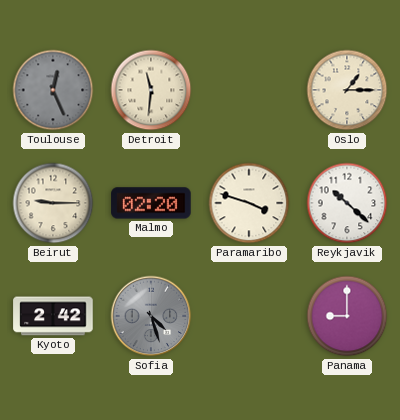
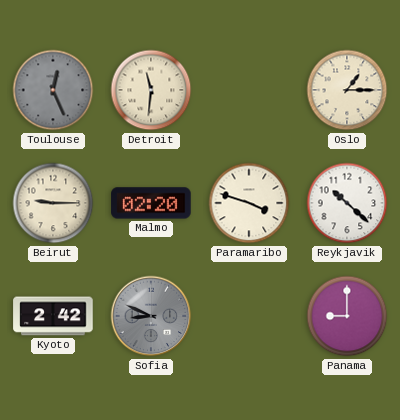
Sofia: 4:27 -> 8:49 (151, 316)
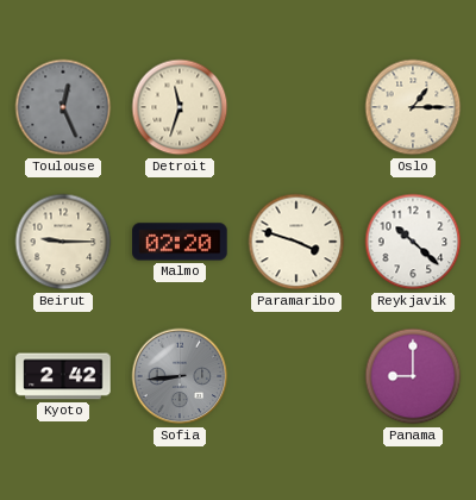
Detroit: 11:31 -> 11:33 (180, 107)
Sofia: 8:49 -> 8:44 (180, 376)
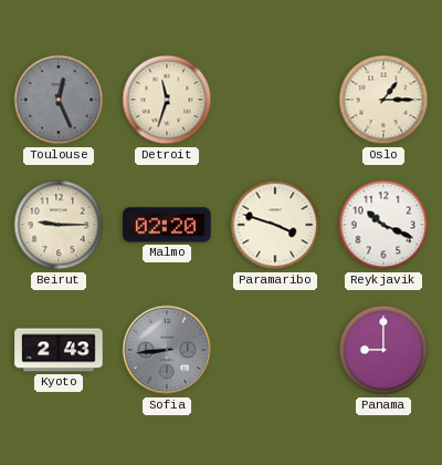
Reykjavik: 10:22 -> 10:19 (383, 225)
Kyoto: 2:42 -> 2:43 (59, 350)
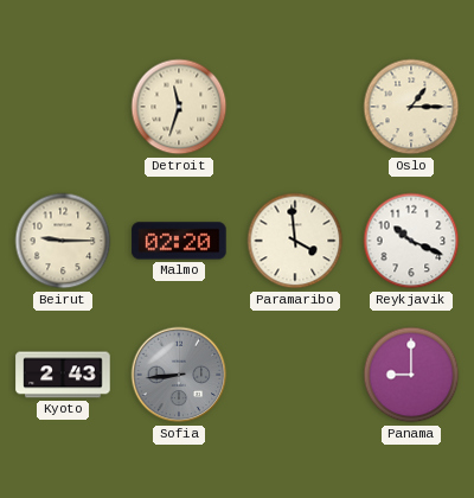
Toulouse: 12:26 -> none (59, 100)
Paramaribo: 3:48 -> 3:59 (295, 241)
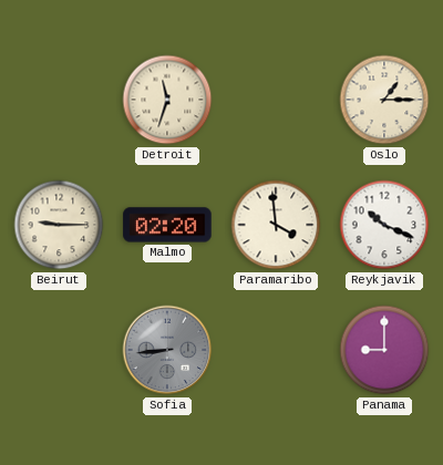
Kyoto: 2:43 -> none (63, 375)
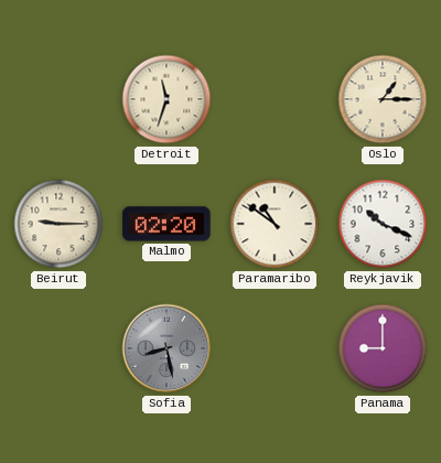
Paramaribo: 3:59 -> 10:51 (275, 224)
Sofia: 8:44 -> 8:28 (166, 348)
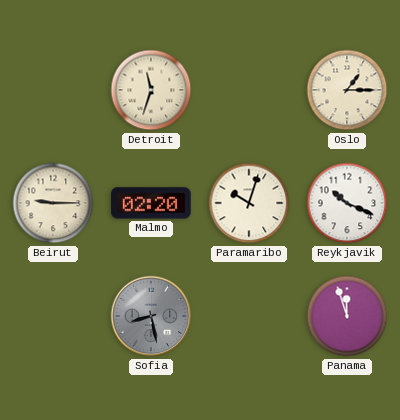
Paramaribo: 10:51 -> 10:03 (249, 203)
Panama: 9:00 -> 11:57 (347, 316)
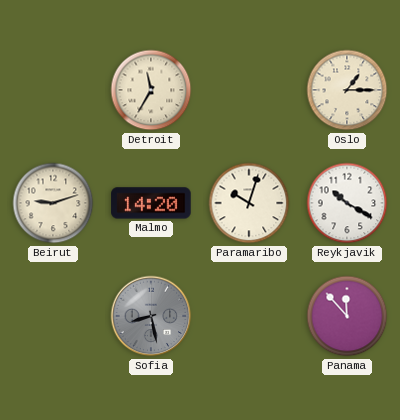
Detroit: 11:33 -> 11:35 (151, 90)
Beirut: 9:15 -> 9:12 (53, 203)
Malmo: 02:20 -> 14:20 (151, 203)
Reykjavik: 10:19 -> 10:20 (347, 203)
Panama: 11:57 -> 11:53 (347, 316)
